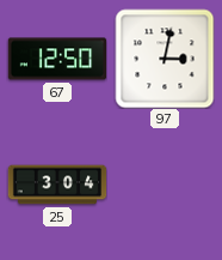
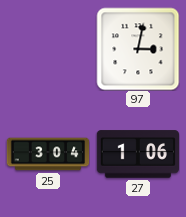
67: 12:50 -> none (57, 59)
27: none -> 1:06 (137, 154)
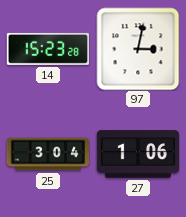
14: none -> 15:23 (48, 49)
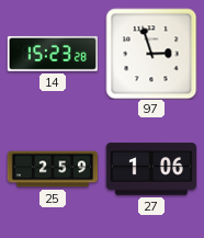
97: 3:02 -> 2:57 (151, 54)
25: 3:04 -> 2:59 (53, 169)
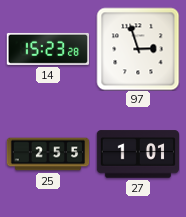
25: 2:59 -> 2:55 (48, 154)
27: 1:06 -> 1:01 (137, 154)
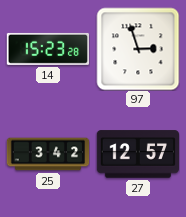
25: 2:55 -> 3:42 (48, 154)
27: 1:01 -> 12:57 (137, 154)
